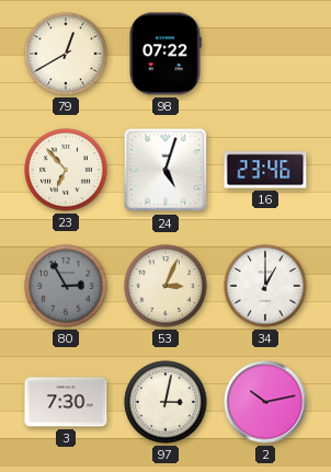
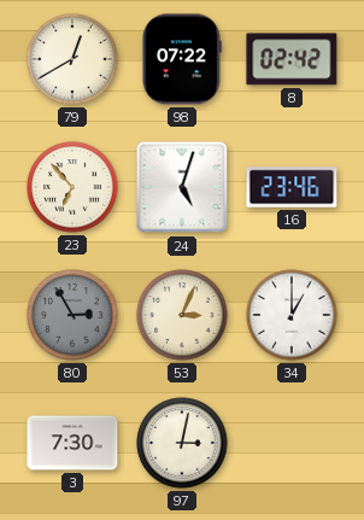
8: none -> 02:42 (292, 59)
2: 10:13 -> none (265, 402)
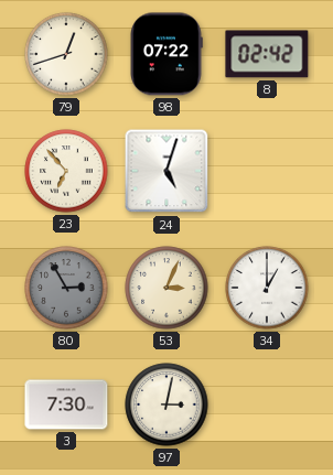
79: 12:40 -> 12:42 (66, 54)
16: 23:46 -> none (292, 187)
